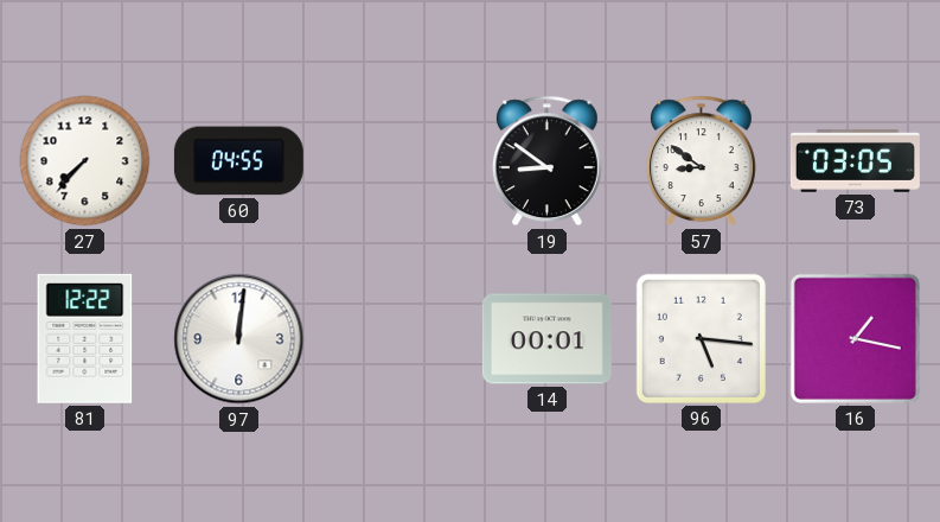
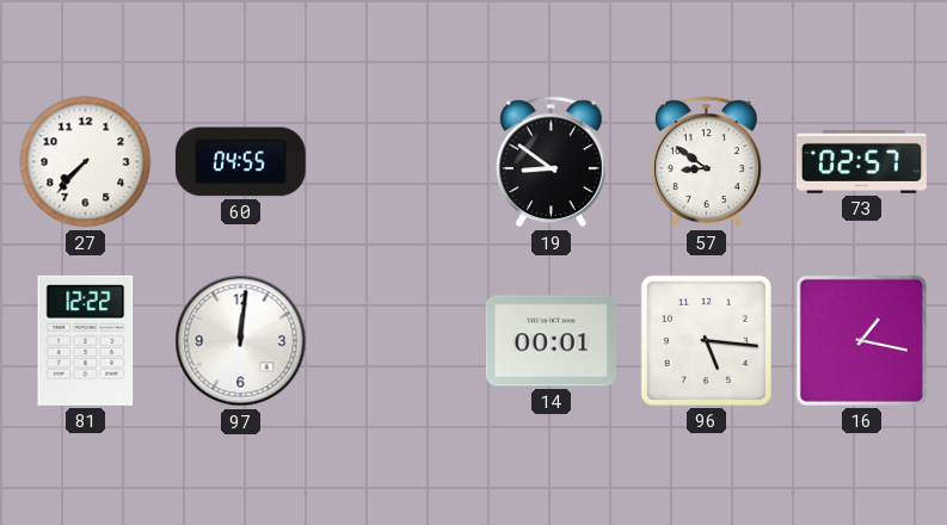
73: 03:05 -> 02:57 (861, 161)
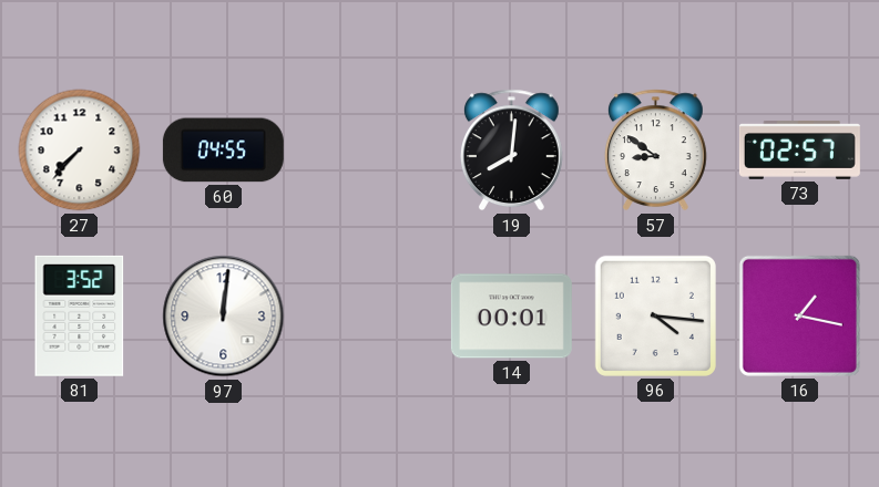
19: 8:51 -> 8:01 (511, 151)
81: 12:22 -> 3:52 (80, 315)
96: 5:16 -> 4:16 (655, 315)
